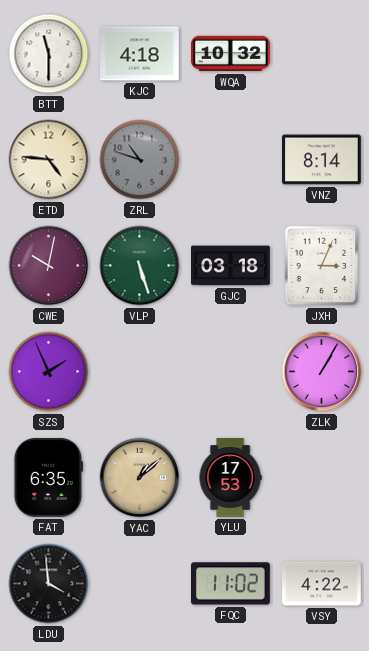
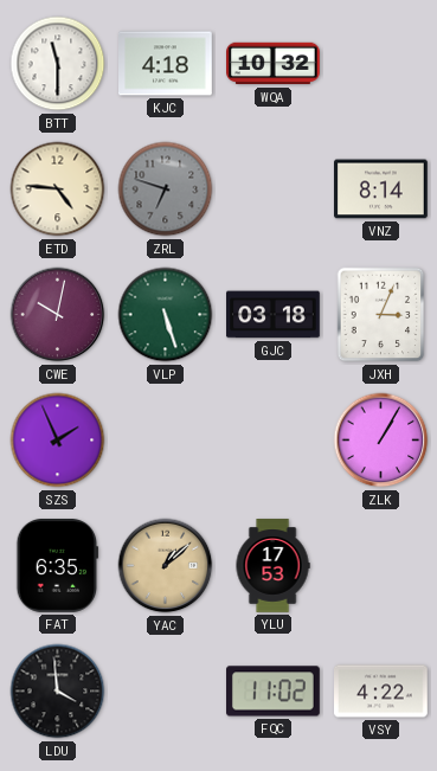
ZRL: 10:48 -> 6:48 (166, 189)
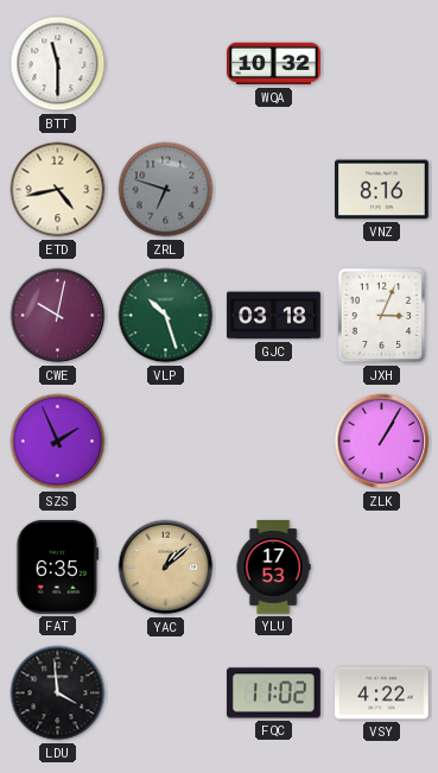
KJC: 4:18 -> none (166, 64)
ETD: 4:46 -> 4:43 (58, 190)
VNZ: 8:14 -> 8:16 (382, 190)
VLP: 5:27 -> 10:27 (166, 316)
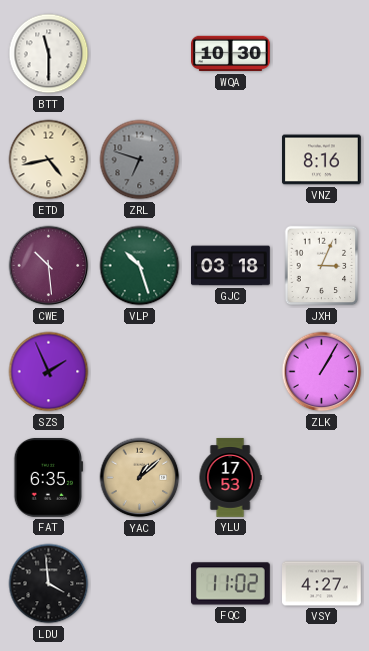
WQA: 10:32 -> 10:30 (231, 54)
CWE: 10:02 -> 10:29 (49, 266)
VSY: 4:22 -> 4:27 (322, 584)
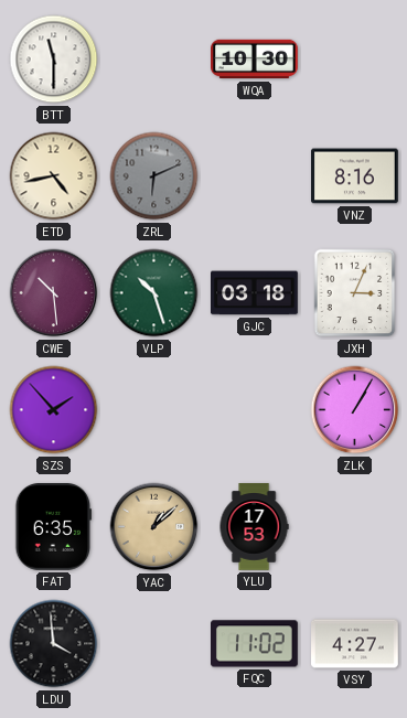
ZRL: 6:48 -> 6:11 (154, 176)
SZS: 1:56 -> 1:53 (54, 410)
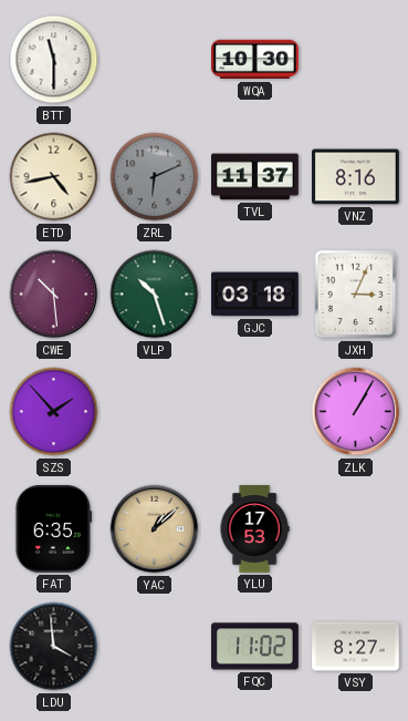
TVL: none -> 11:37 (255, 177)
VSY: 4:27 -> 8:27 (356, 647)
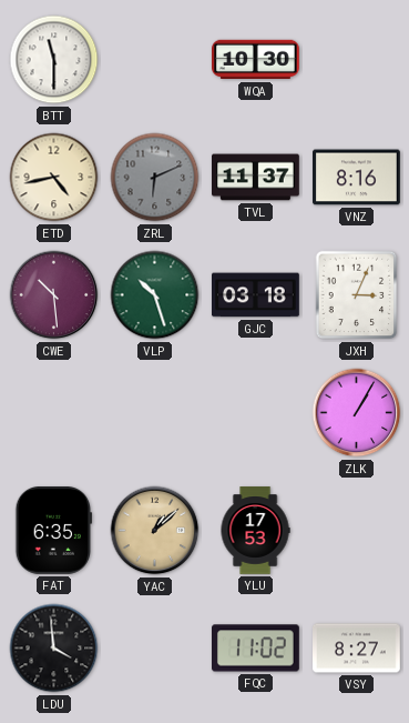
SZS: 1:53 -> none (54, 412)
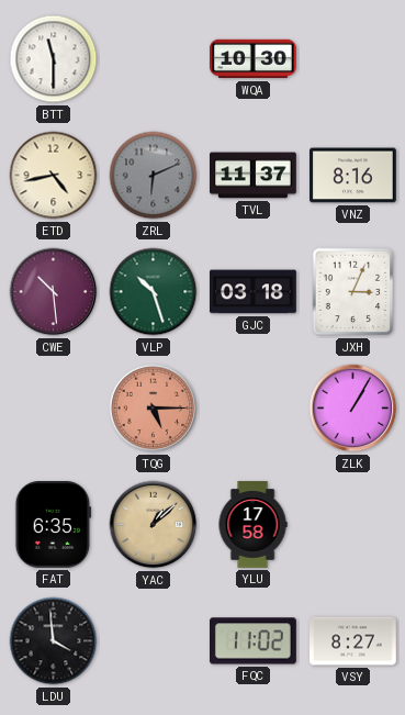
TQG: none -> 5:15 (154, 409)
YLU: 17:53 -> 17:58 (252, 525)
